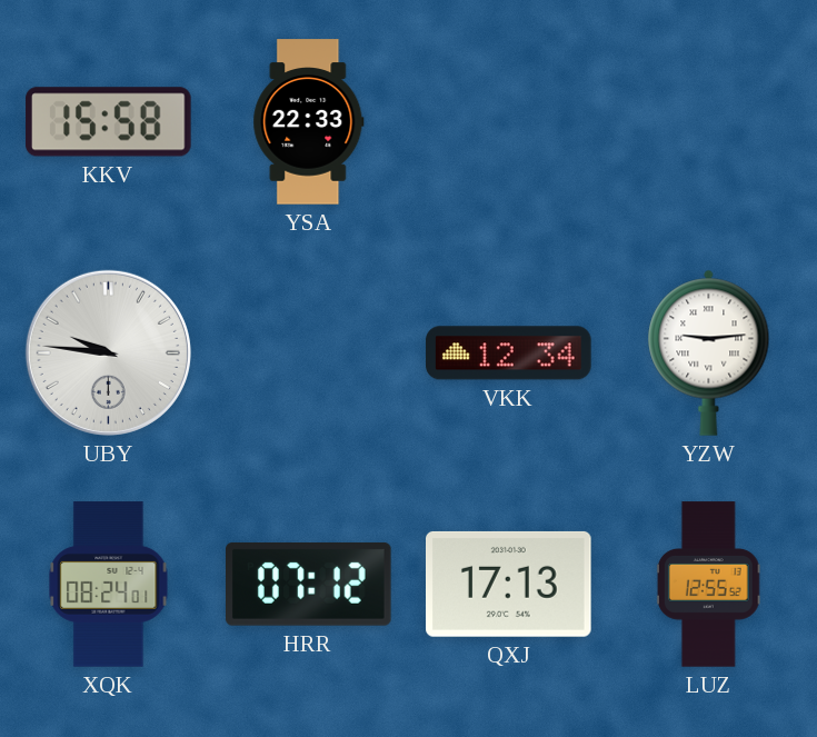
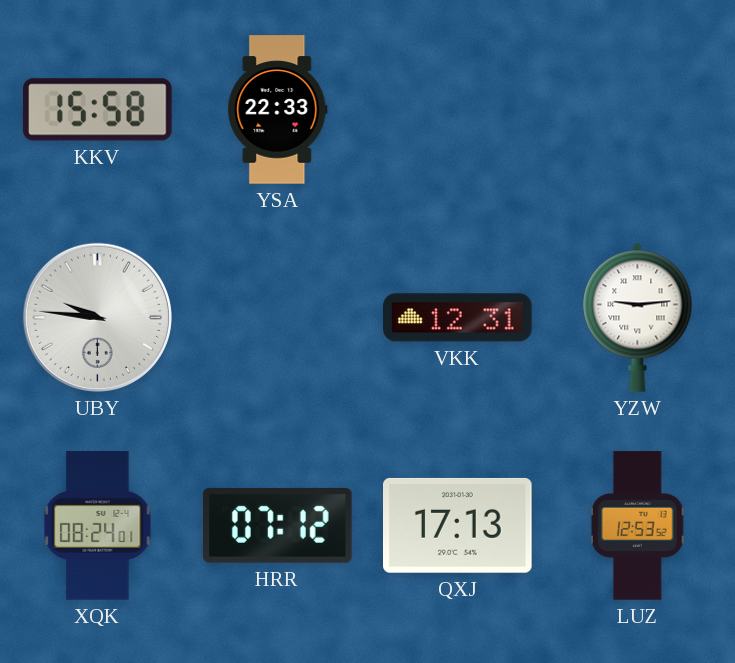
VKK: 12:34 -> 12:31 (458, 318)
LUZ: 12:55 -> 12:53 (637, 526)
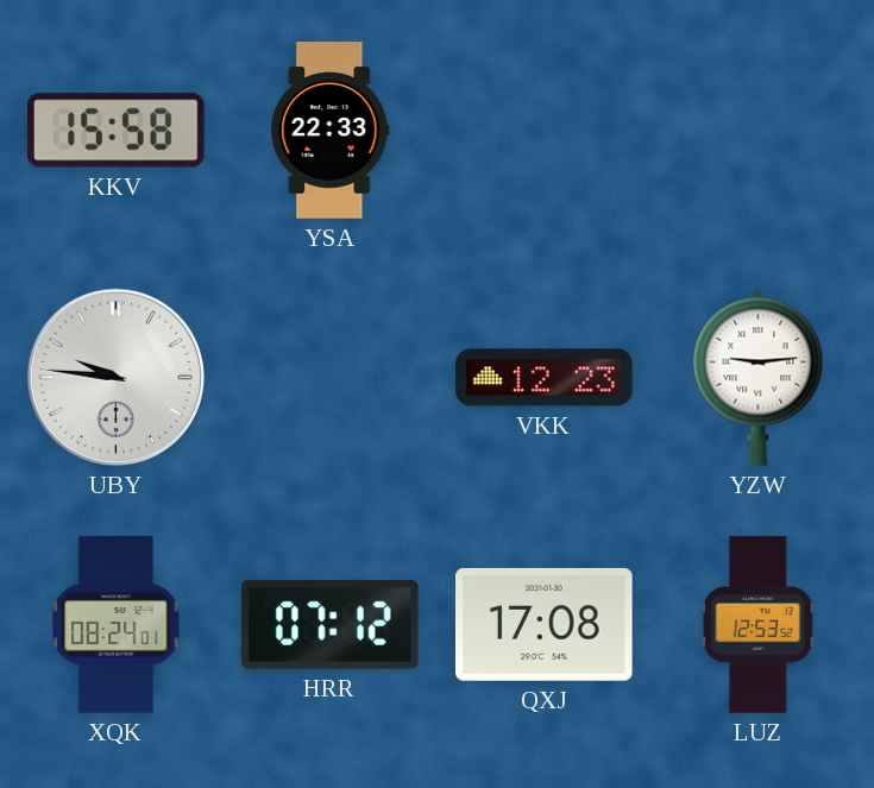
VKK: 12:31 -> 12:23 (545, 378)
QXJ: 17:13 -> 17:08 (545, 624)
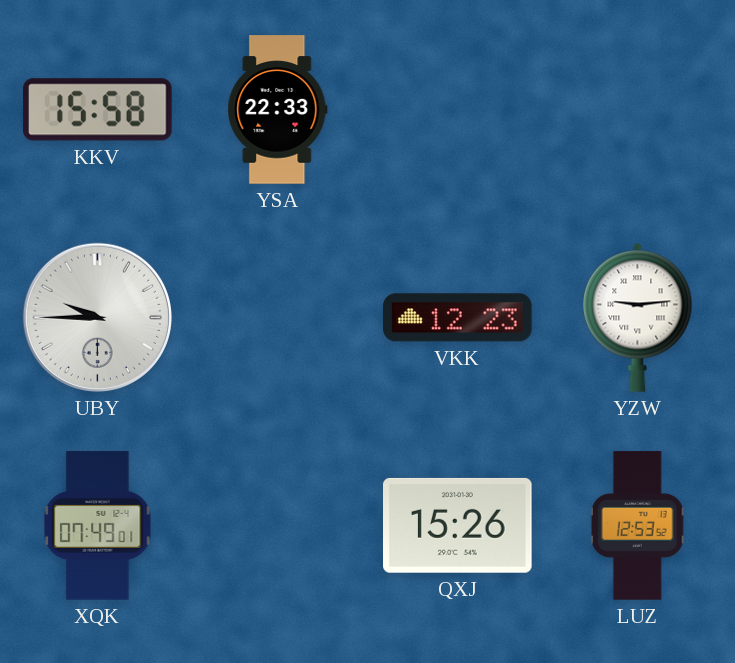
UBY: 9:46 -> 9:45 (97, 317)
XQK: 08:24 -> 07:49 (98, 526)
HRR: 07:12 -> none (331, 624)
QXJ: 17:08 -> 15:26 (458, 525)
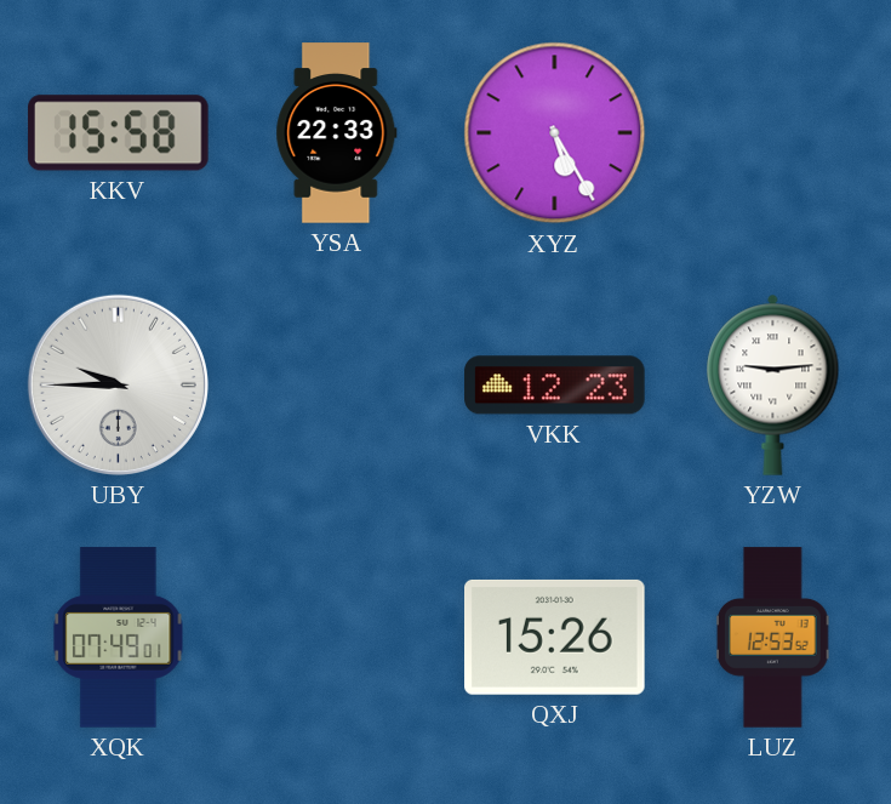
XYZ: none -> 5:25 (555, 133)
